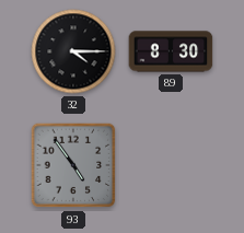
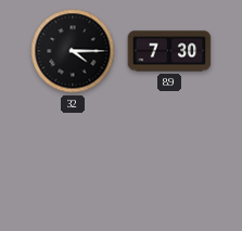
89: 8:30 -> 7:30 (169, 51)
93: 4:54 -> none (73, 165)
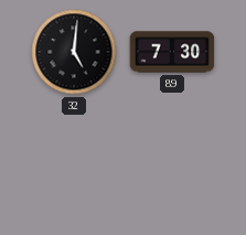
32: 4:15 -> 5:01 (74, 52)
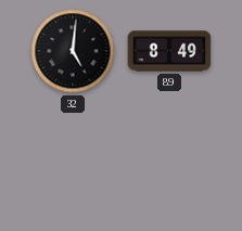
89: 7:30 -> 8:49 (169, 51)
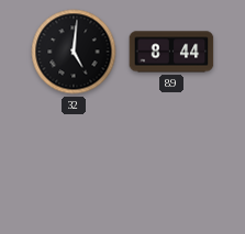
89: 8:49 -> 8:44 (171, 52)
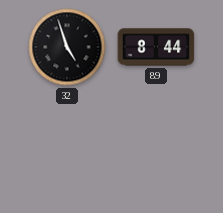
32: 5:01 -> 4:57 (67, 47)
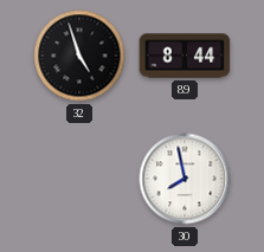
30: none -> 7:58 (185, 179)
